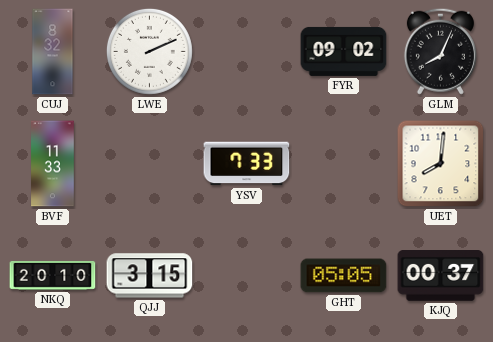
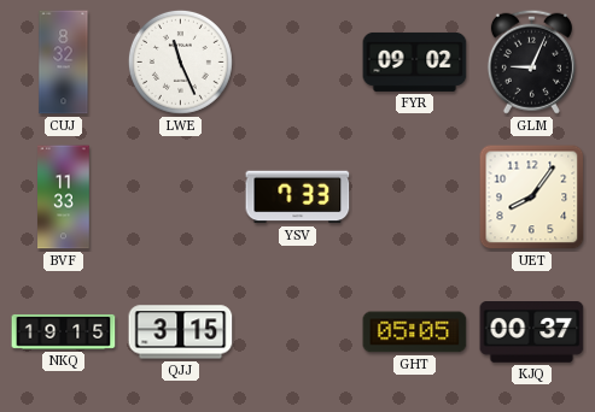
LWE: 2:11 -> 11:26 (180, 61)
GLM: 8:04 -> 9:04 (531, 61)
UET: 8:01 -> 8:06 (532, 198)
NKQ: 20:10 -> 19:15 (64, 331)
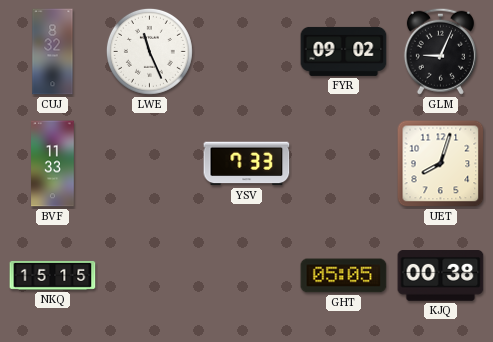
UET: 8:06 -> 8:03 (441, 164)
NKQ: 19:15 -> 15:15 (53, 275)
QJJ: 3:15 -> none (181, 332)
KJQ: 00:37 -> 00:38 (441, 276)
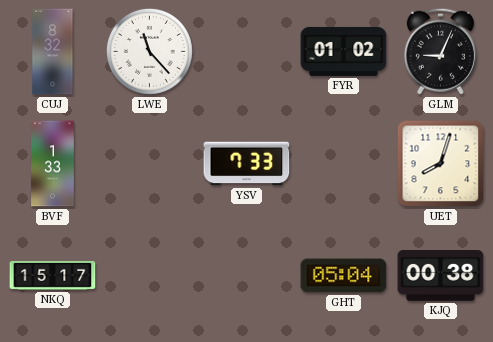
LWE: 11:26 -> 11:23 (149, 51)
FYR: 09:02 -> 01:02 (344, 51)
BVF: 11:33 -> 1:33 (53, 164)
NKQ: 15:15 -> 15:17 (53, 275)
GHT: 05:05 -> 05:04 (344, 276)
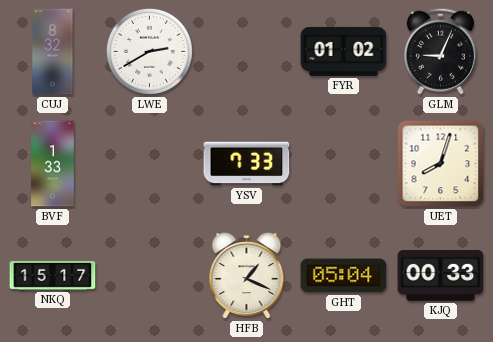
LWE: 11:23 -> 2:40 (149, 51)
HFB: none -> 1:19 (247, 276)
KJQ: 00:38 -> 00:33 (441, 276)
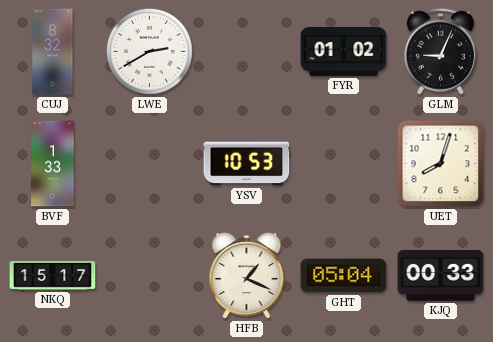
YSV: 7:33 -> 10:53 (247, 164)
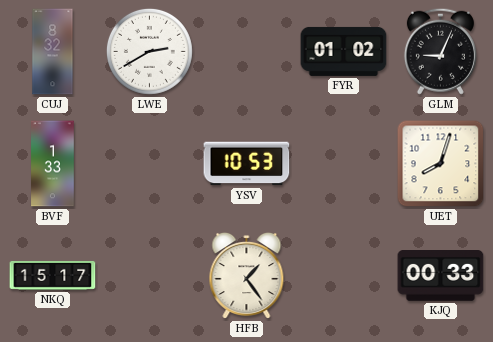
HFB: 1:19 -> 1:24 (247, 276)
GHT: 05:04 -> none (344, 276)
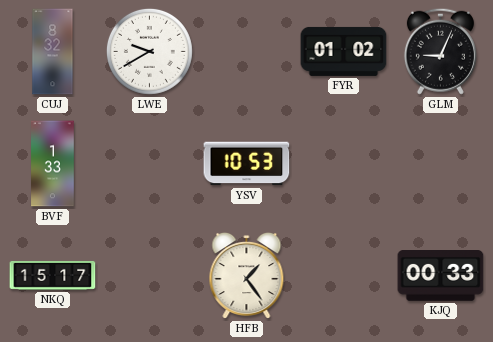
LWE: 2:40 -> 9:40 (149, 51)
UET: 8:03 -> none (441, 164)
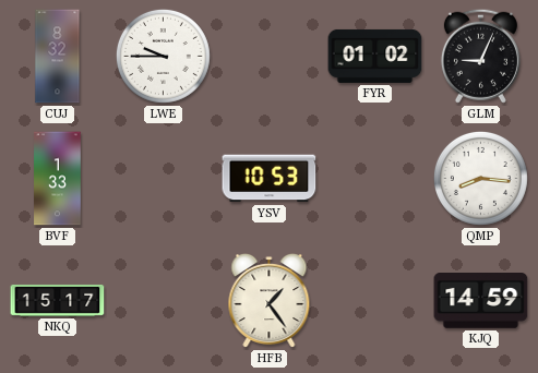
LWE: 9:40 -> 9:45 (163, 56)
QMP: none -> 8:16 (480, 178)
KJQ: 00:33 -> 14:59 (481, 301)
